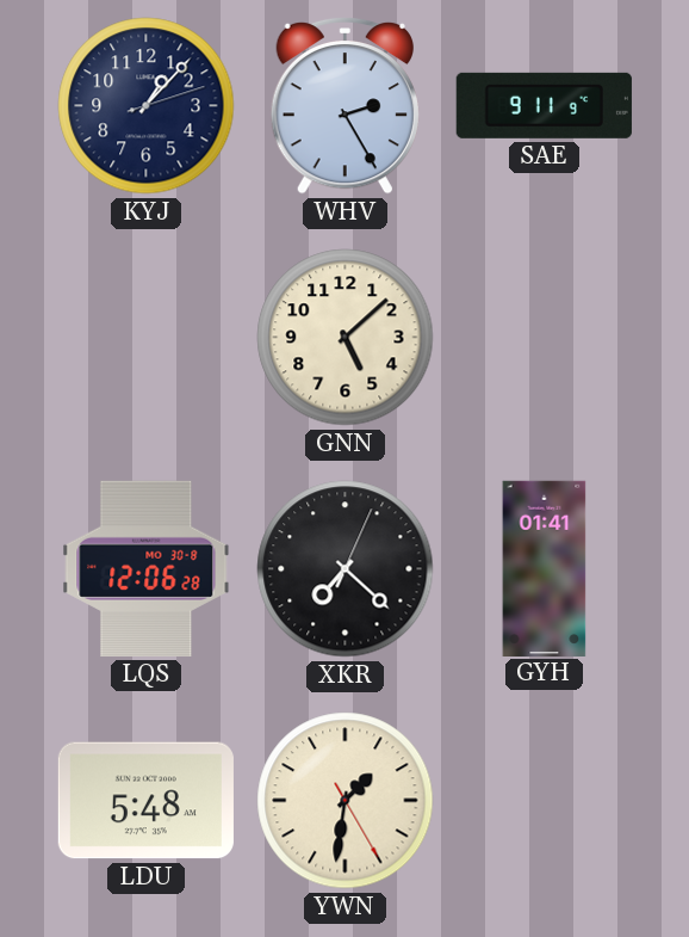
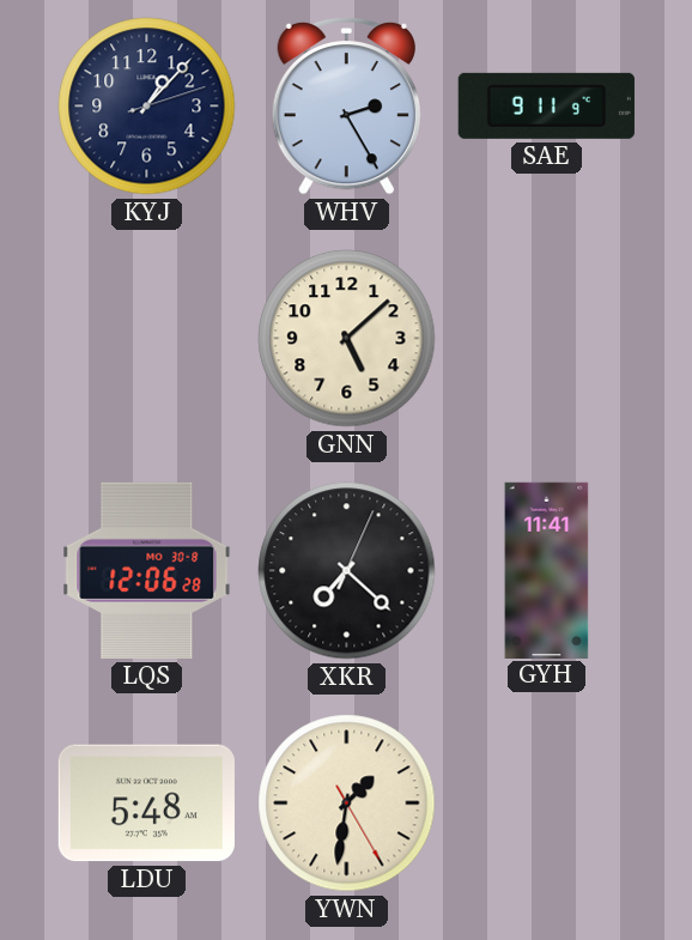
GYH: 01:41 -> 11:41 (547, 570)
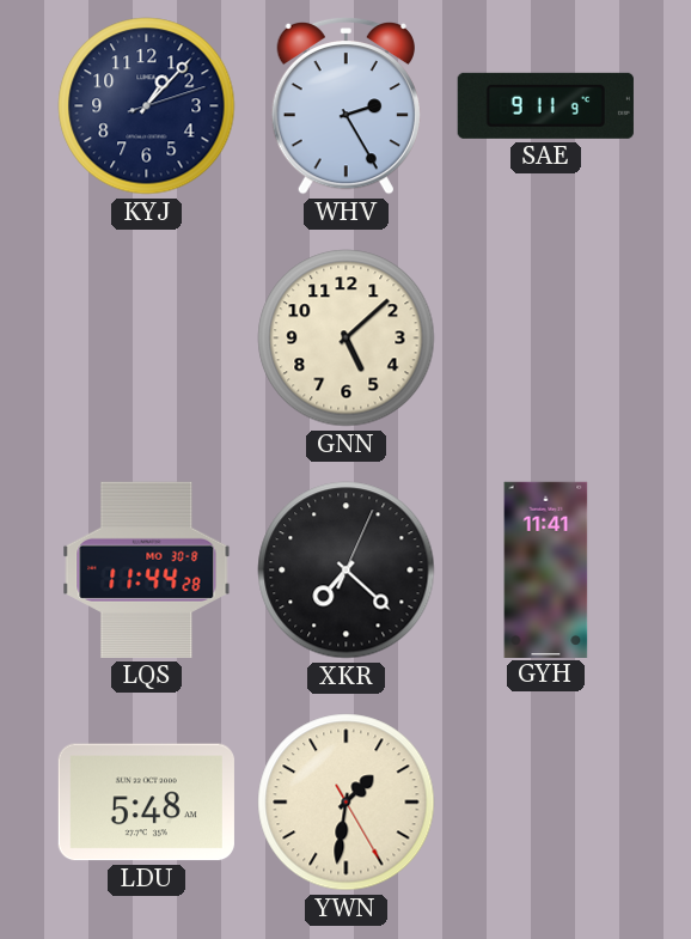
LQS: 12:06 -> 11:44 (147, 569)
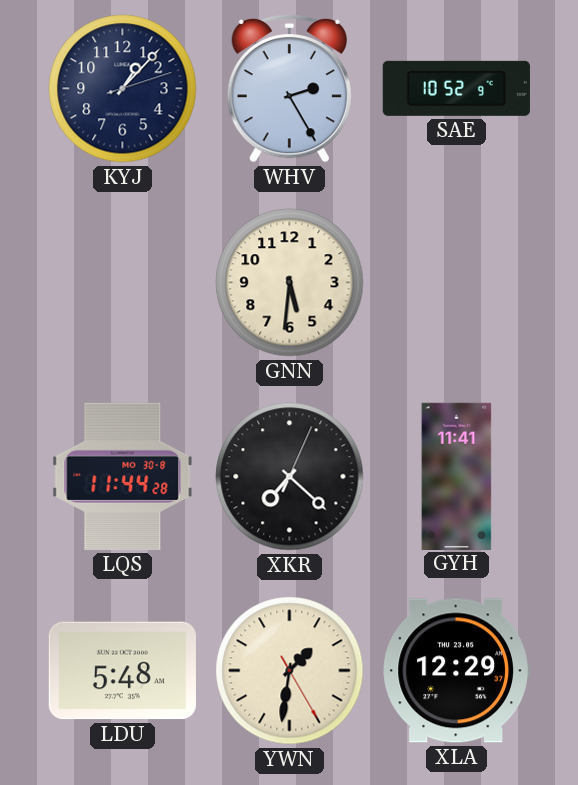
SAE: 9:11 -> 10:52 (456, 88)
GNN: 5:08 -> 5:31 (290, 283)
XLA: none -> 12:29 (456, 671)
